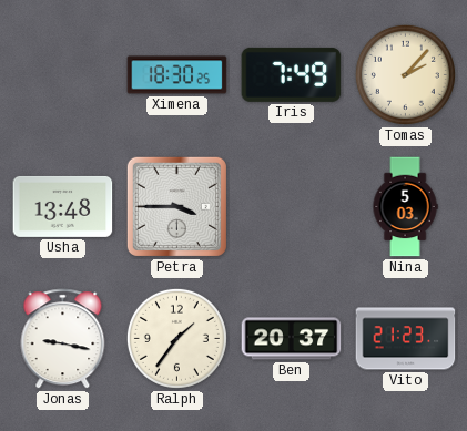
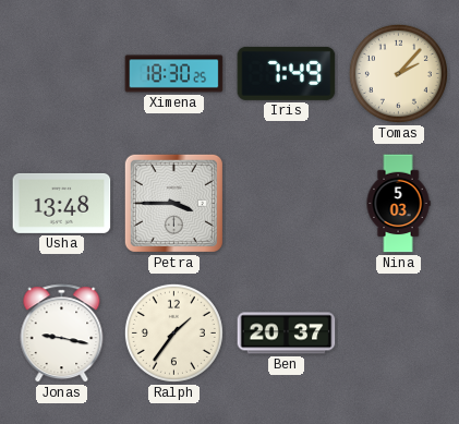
Vito: 21:23 -> none (406, 339)
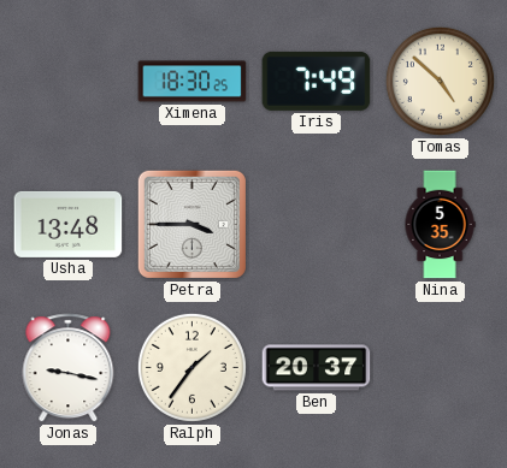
Tomas: 2:07 -> 4:52 (440, 81)
Nina: 5:03 -> 5:35 (440, 225)
